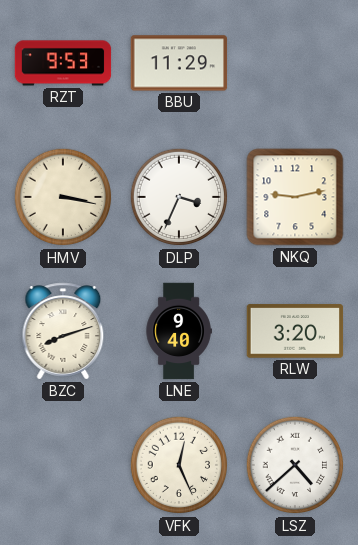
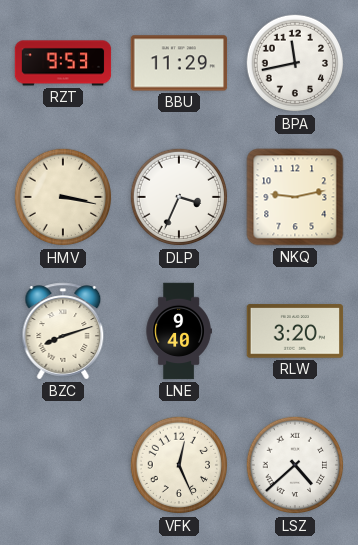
BPA: none -> 11:43 (295, 63)
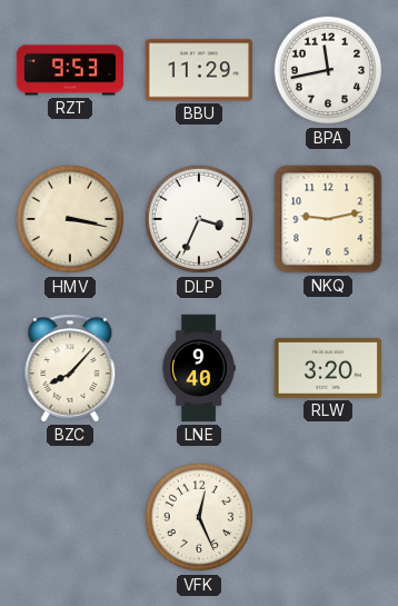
BZC: 8:12 -> 8:07 (70, 368)
LSZ: 4:38 -> none (295, 465)
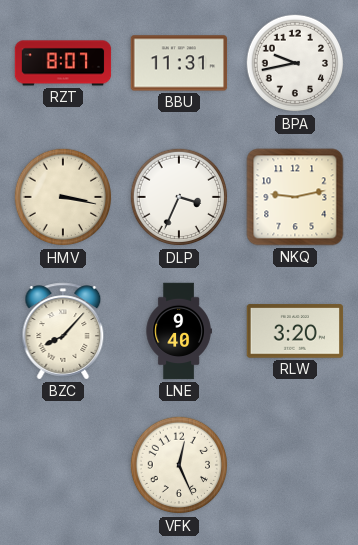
RZT: 9:53 -> 8:07 (63, 63)
BBU: 11:29 -> 11:31 (179, 63)
BPA: 11:43 -> 9:43 (295, 63)
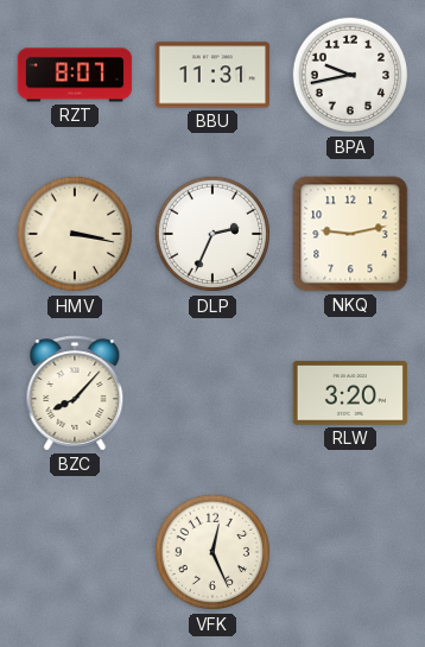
DLP: 3:34 -> 2:34 (213, 234)
LNE: 9:40 -> none (179, 331)
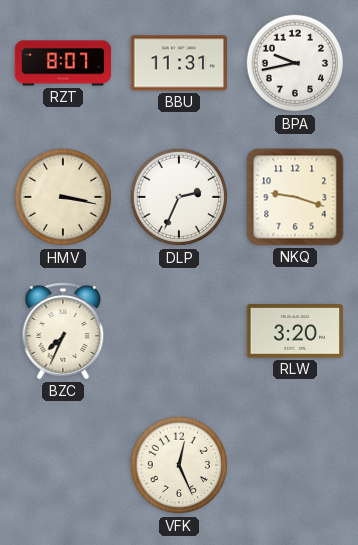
NKQ: 9:13 -> 9:18 (295, 197)
BZC: 8:07 -> 7:34 (63, 331)
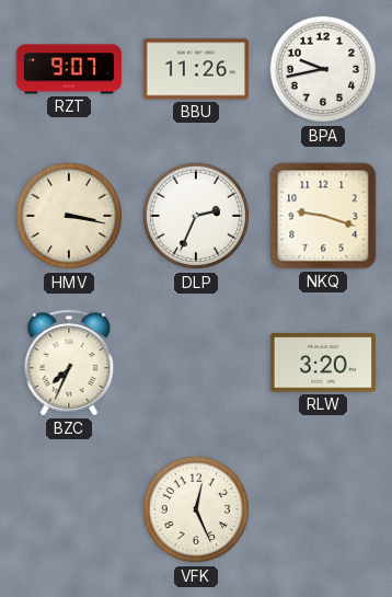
RZT: 8:07 -> 9:07 (69, 69)
BBU: 11:31 -> 11:26 (196, 69)
